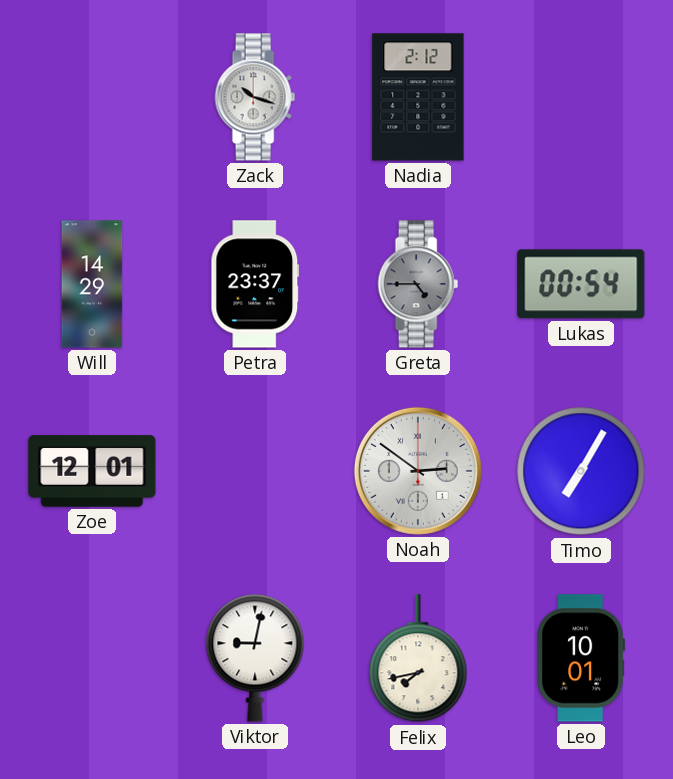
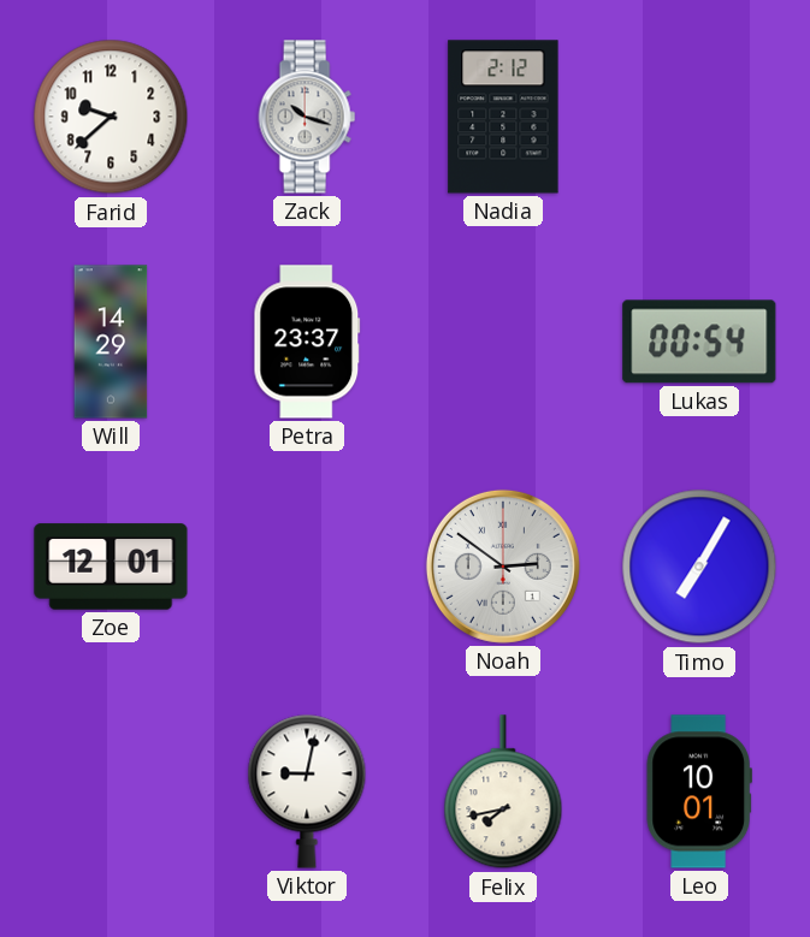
Farid: none -> 9:38 (111, 117)
Greta: 4:45 -> none (418, 284)
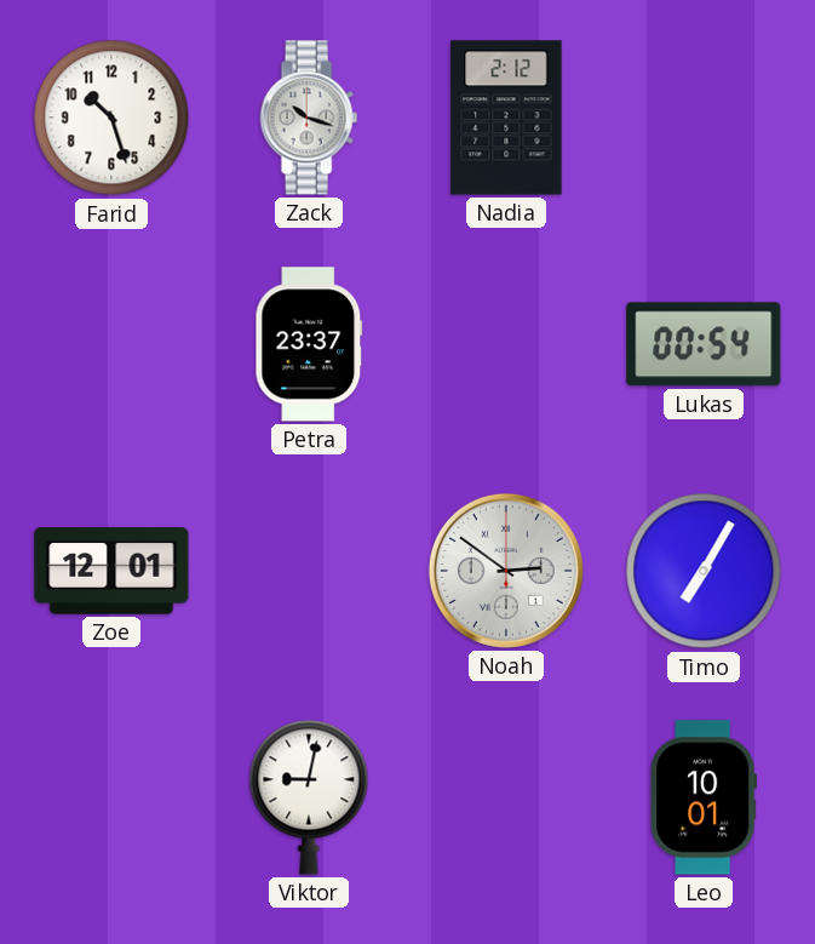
Farid: 9:38 -> 10:27 (111, 118)
Will: 14:29 -> none (111, 342)
Felix: 7:43 -> none (503, 793)
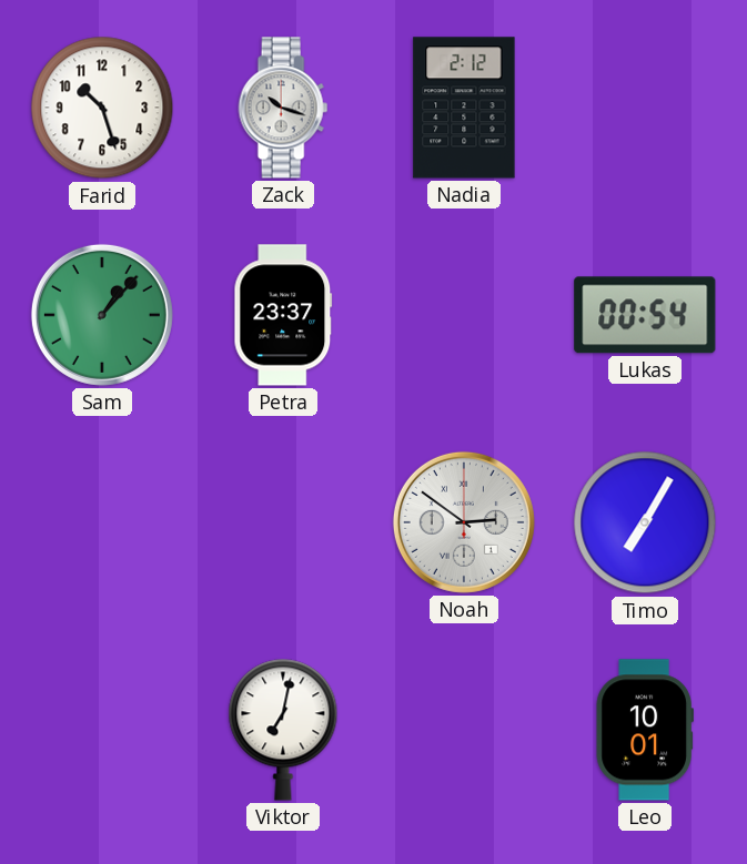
Sam: none -> 1:07 (102, 315)
Zoe: 12:01 -> none (111, 571)
Viktor: 9:02 -> 7:02 (283, 730)
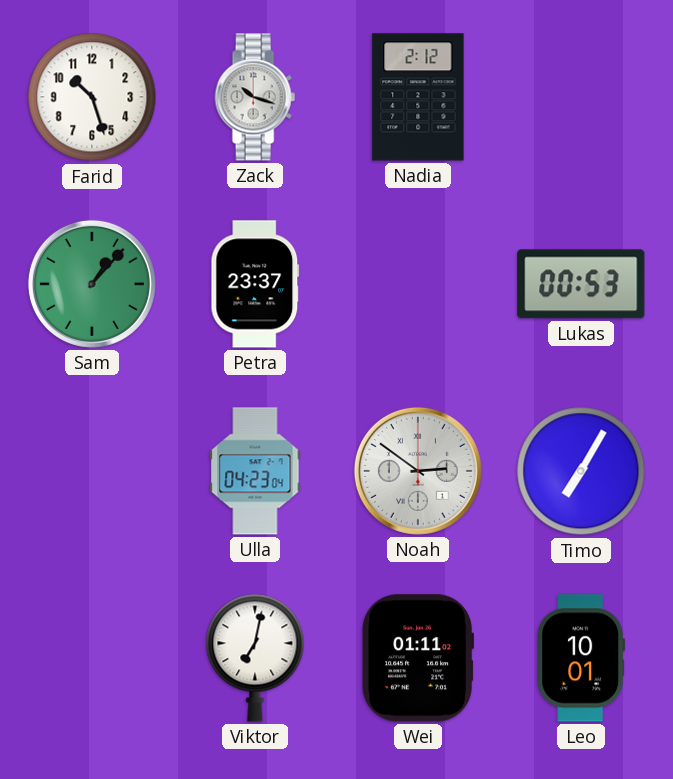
Lukas: 00:54 -> 00:53 (581, 284)
Ulla: none -> 04:23 (255, 471)
Wei: none -> 01:11 (418, 658)
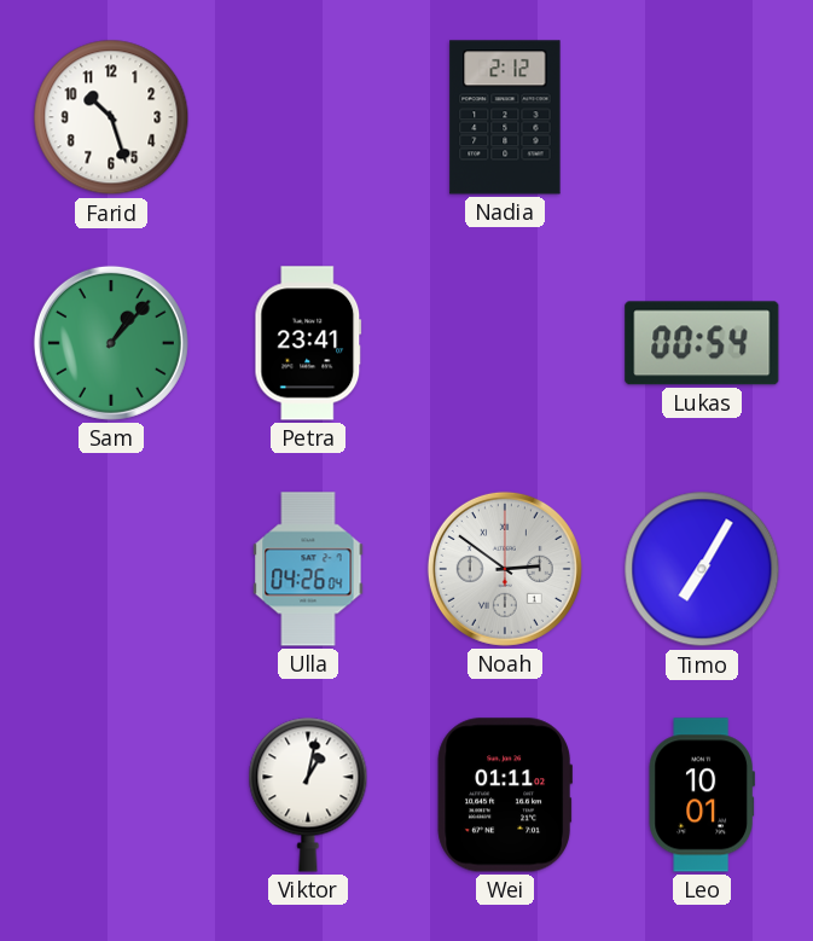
Zack: 10:18 -> none (255, 97)
Petra: 23:37 -> 23:41 (308, 343)
Lukas: 00:53 -> 00:54 (702, 343)
Ulla: 04:23 -> 04:26 (308, 569)
Viktor: 7:02 -> 1:02 (308, 795)
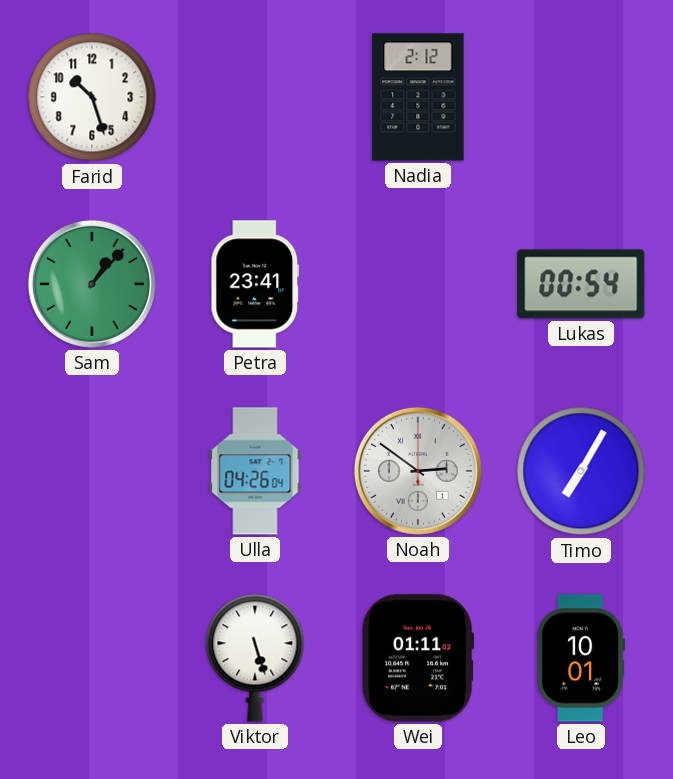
Viktor: 1:02 -> 5:27 (255, 658)
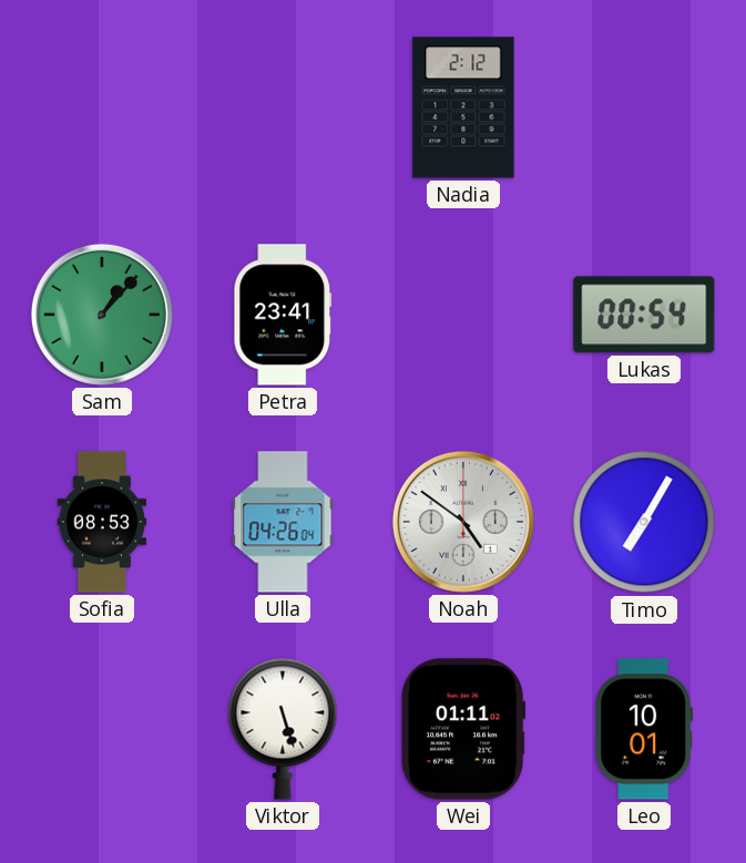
Farid: 10:27 -> none (92, 97)
Sofia: none -> 08:53 (102, 522)
Noah: 2:51 -> 4:51 (463, 522)
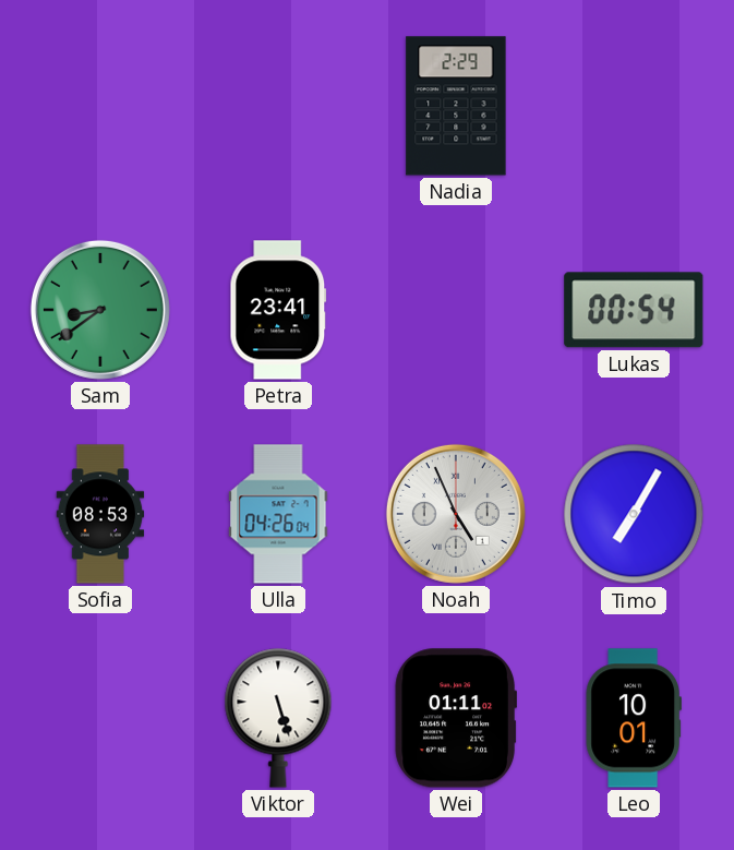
Nadia: 2:12 -> 2:29 (456, 106)
Sam: 1:07 -> 8:39 (100, 310)
Noah: 4:51 -> 4:56 (456, 514)
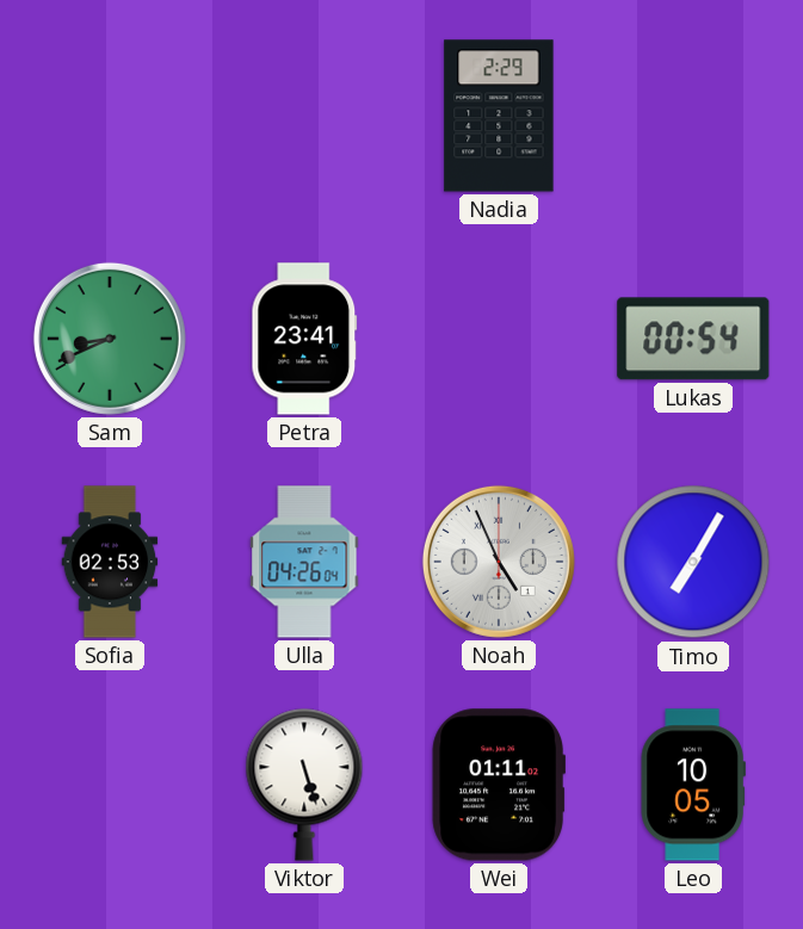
Sam: 8:39 -> 8:41 (110, 339)
Sofia: 08:53 -> 02:53 (110, 562)
Leo: 10:01 -> 10:05 (692, 785)
